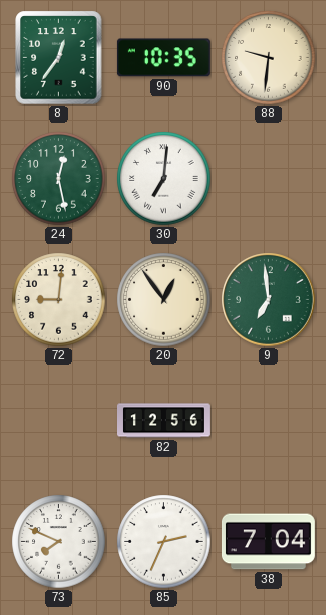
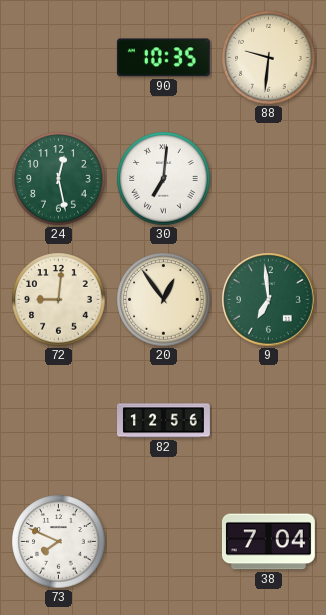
8: 12:36 -> none (59, 58)
85: 2:34 -> none (164, 542)
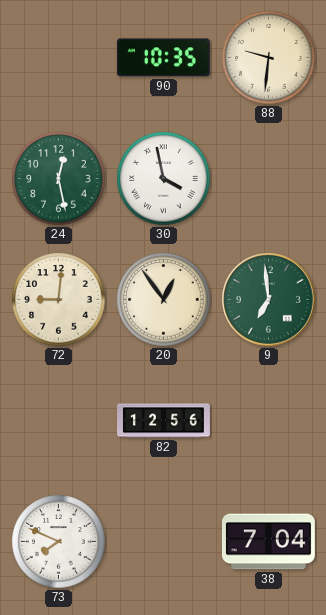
30: 7:01 -> 3:58 (164, 179)
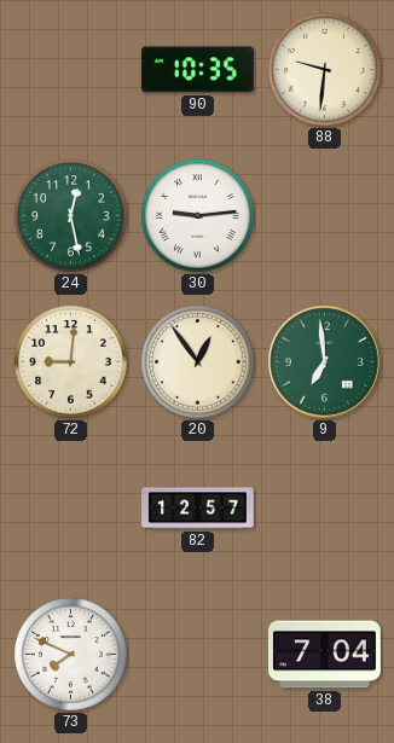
30: 3:58 -> 9:14 (198, 216)
82: 12:56 -> 12:57 (198, 509)
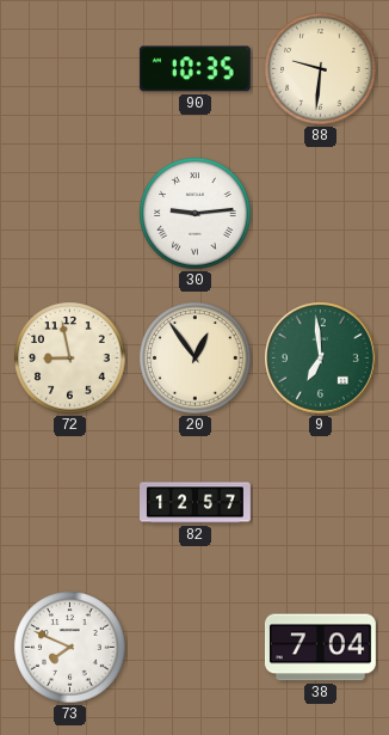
24: 12:28 -> none (71, 216)
72: 9:01 -> 8:58 (70, 359)
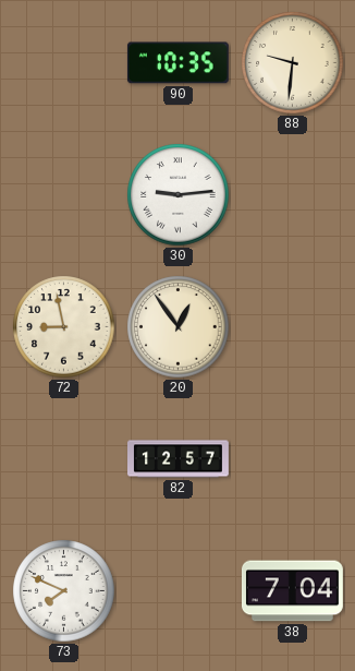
9: 6:59 -> none (321, 359)
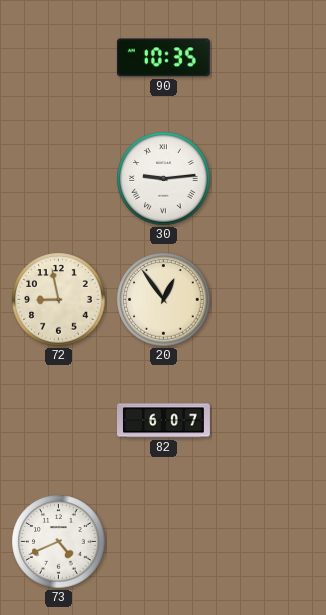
88: 9:31 -> none (293, 63)
82: 12:57 -> 6:07 (164, 421)
73: 7:49 -> 4:41 (59, 542)
38: 7:04 -> none (292, 591)
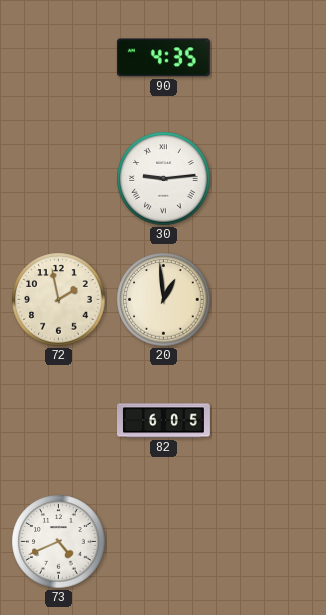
90: 10:35 -> 4:35 (163, 58)
72: 8:58 -> 1:58 (59, 300)
20: 12:54 -> 12:59 (164, 300)
82: 6:07 -> 6:05 (164, 421)
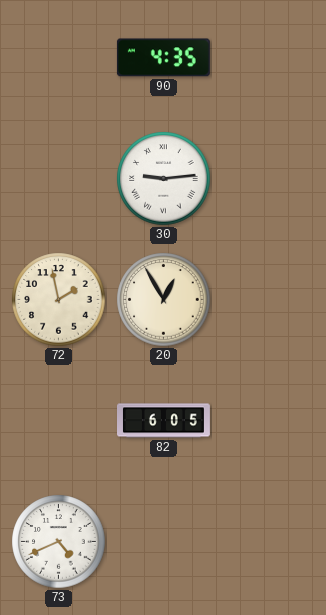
20: 12:59 -> 12:55 (164, 300)
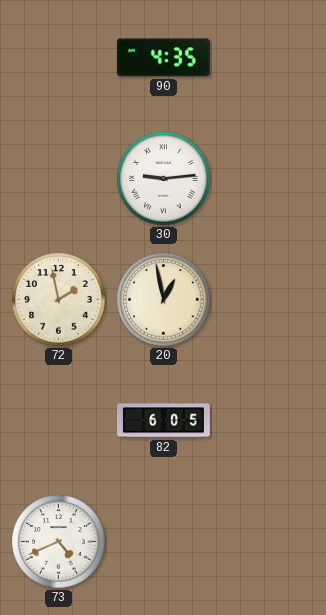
20: 12:55 -> 12:58 (164, 300)
